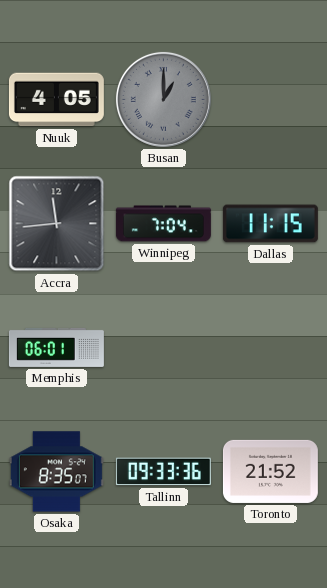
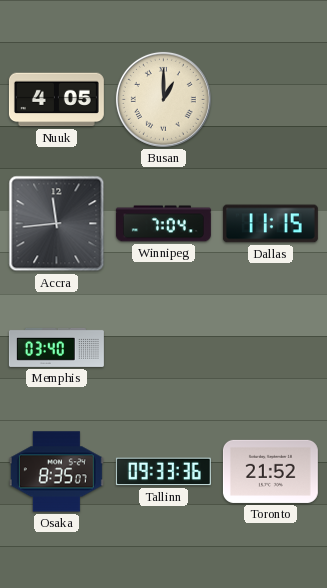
Busan dial: grey -> cream (163, 99)
Memphis: 06:01 -> 03:40 (56, 347)
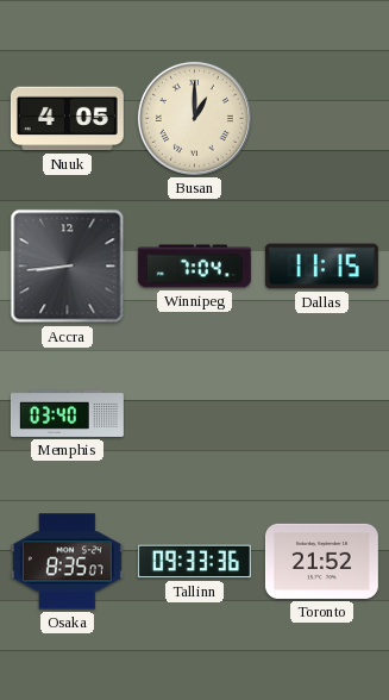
Accra: 11:44 -> 8:44 (68, 267)
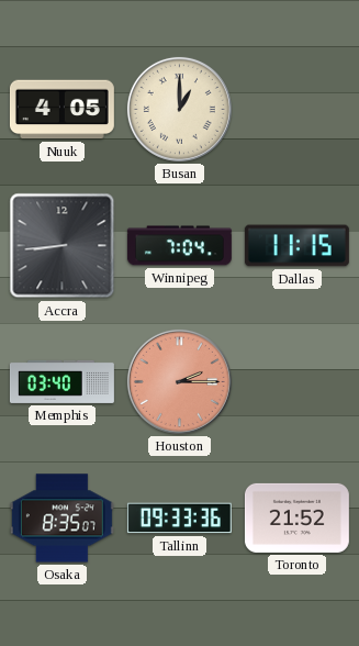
Houston: none -> 2:15 (179, 381)
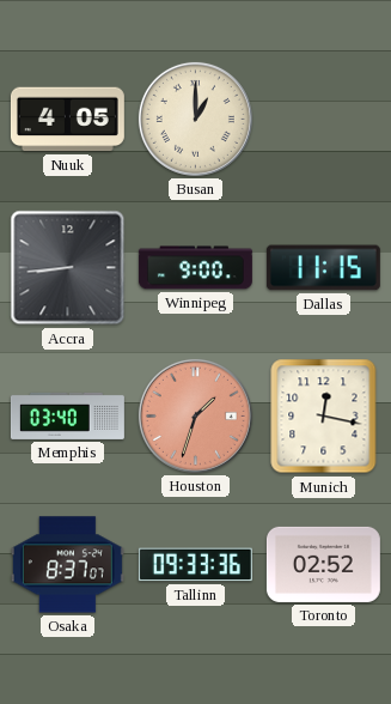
Winnipeg: 7:04 -> 9:00 (195, 268)
Houston: 2:15 -> 1:33 (195, 415)
Munich: none -> 12:17 (324, 417)
Osaka: 8:35 -> 8:37 (67, 565)
Toronto: 21:52 -> 02:52 (323, 564)
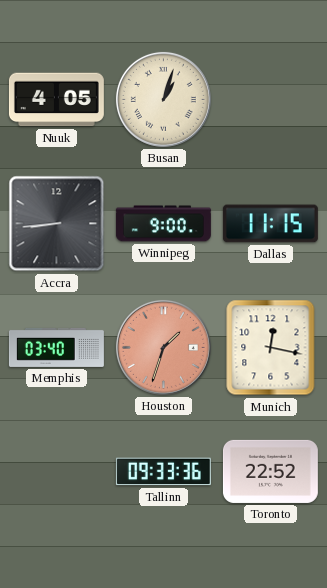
Busan: 1:00 -> 1:03 (163, 99)
Osaka: 8:37 -> none (67, 565)
Toronto: 02:52 -> 22:52 (270, 471)
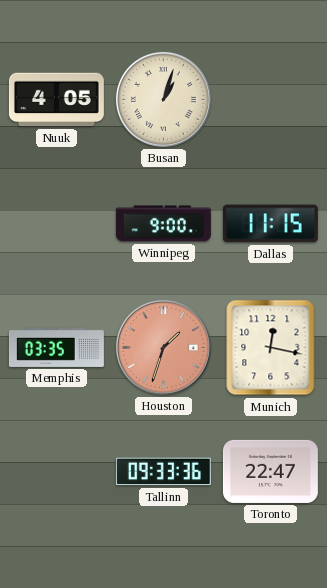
Accra: 8:44 -> none (57, 224)
Memphis: 03:40 -> 03:35 (56, 347)
Toronto: 22:52 -> 22:47 (270, 471)
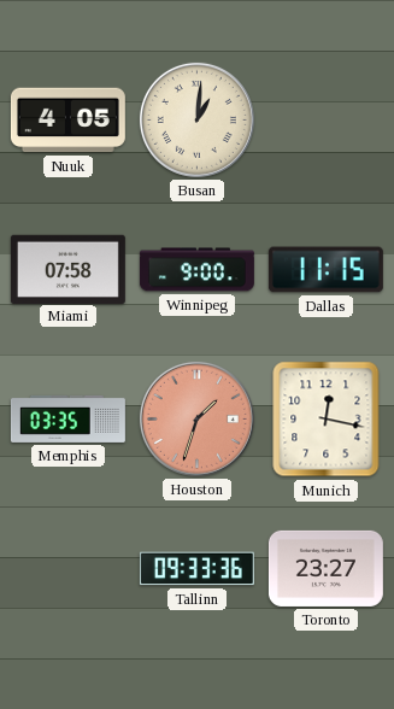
Busan: 1:03 -> 1:01 (196, 119)
Miami: none -> 07:58 (67, 269)
Toronto: 22:47 -> 23:27 (325, 568)
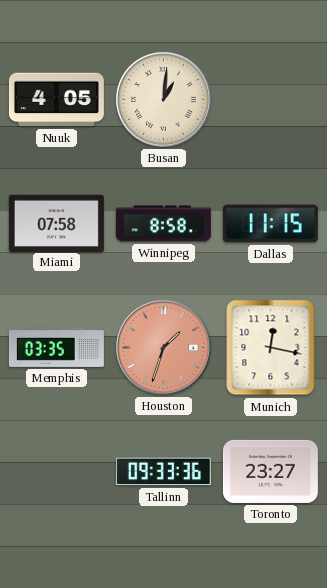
Winnipeg: 9:00 -> 8:58 (163, 224)
